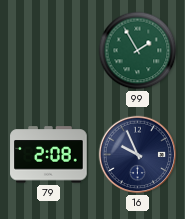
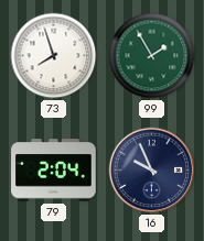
73: none -> 7:57 (54, 56)
79: 2:08 -> 2:04 (54, 171)
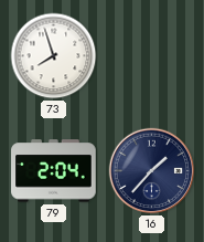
99: 1:55 -> none (152, 56)
16: 9:56 -> 1:37 (152, 171)
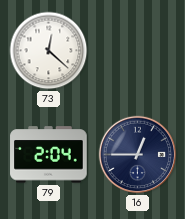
73: 7:57 -> 12:22 (49, 51)
16: 1:37 -> 12:45 (138, 155)
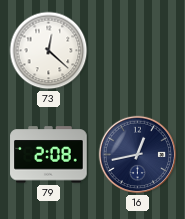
79: 2:04 -> 2:08 (49, 155)
16: 12:45 -> 12:43 (138, 155)
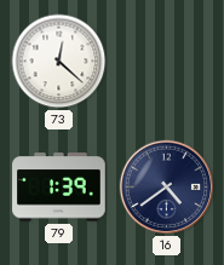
79: 2:08 -> 1:39 (59, 188)
16: 12:43 -> 4:39 (167, 188)
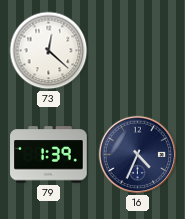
16: 4:39 -> 4:34 (138, 155)
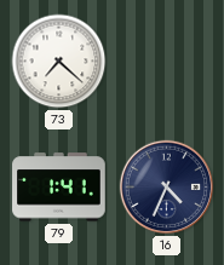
73: 12:22 -> 7:22 (59, 62)
79: 1:39 -> 1:41 (59, 188)
